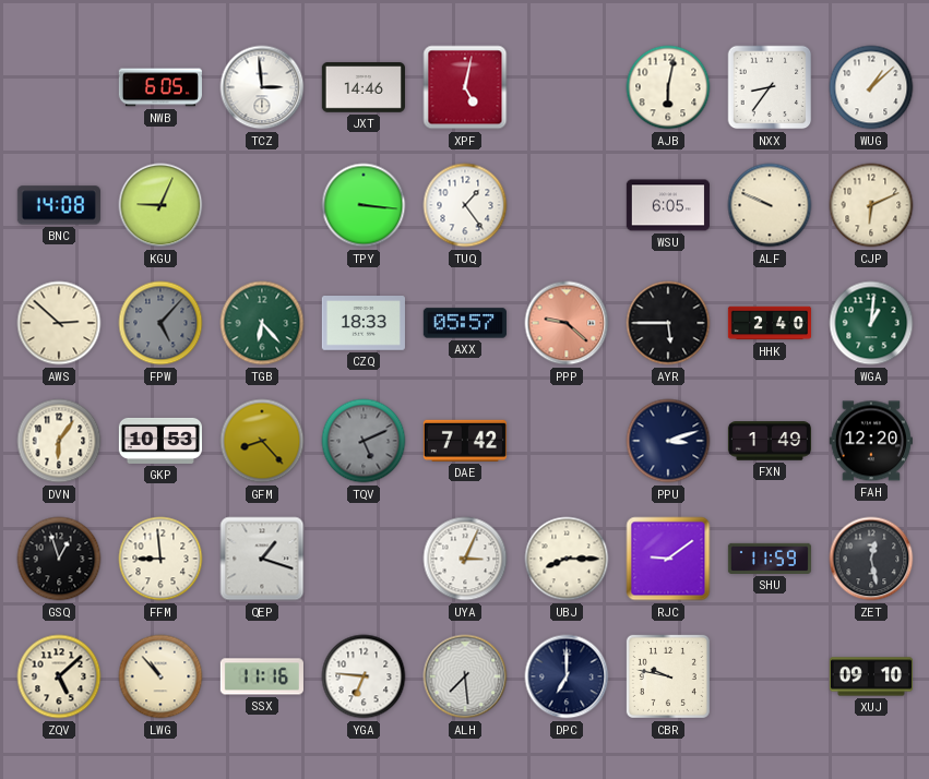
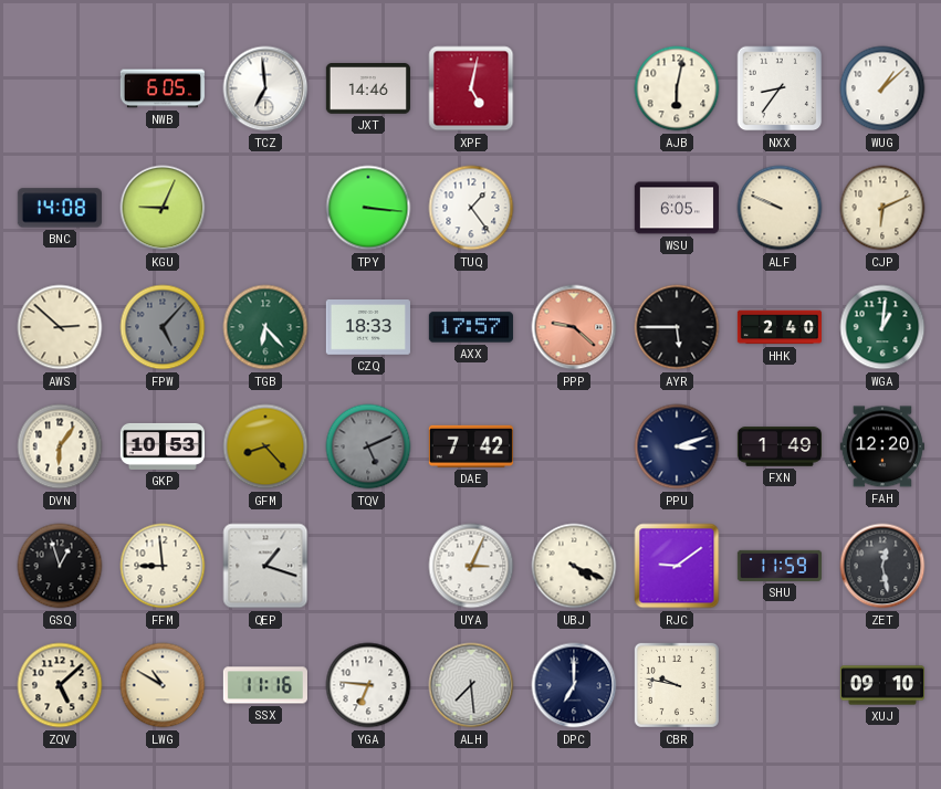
TCZ: 2:59 -> 6:59 (265, 88)
AXX: 05:57 -> 17:57 (471, 327)
UBJ: 8:15 -> 4:19 (574, 566)
LWG: 10:53 -> 10:50 (163, 685)
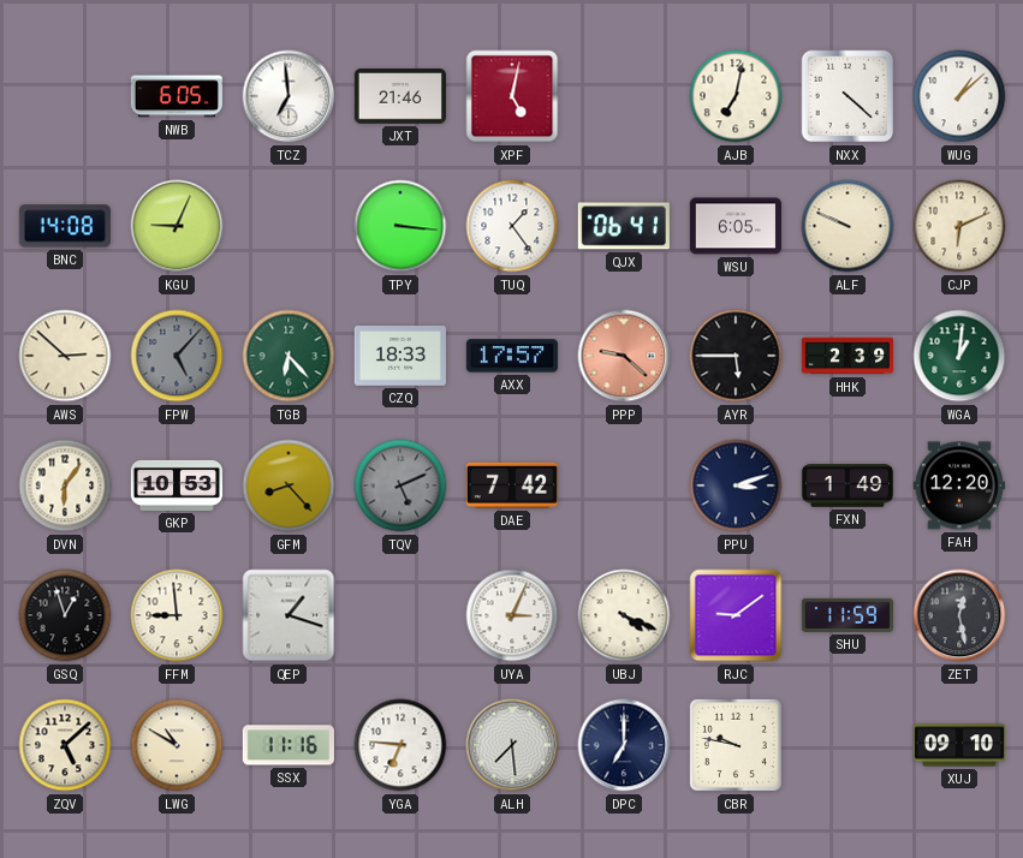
JXT: 14:46 -> 21:46 (400, 96)
AJB: 6:02 -> 7:02 (736, 96)
NXX: 8:36 -> 4:22 (847, 96)
QJX: none -> 06:41 (624, 226)
HHK: 2:40 -> 2:39 (846, 356)
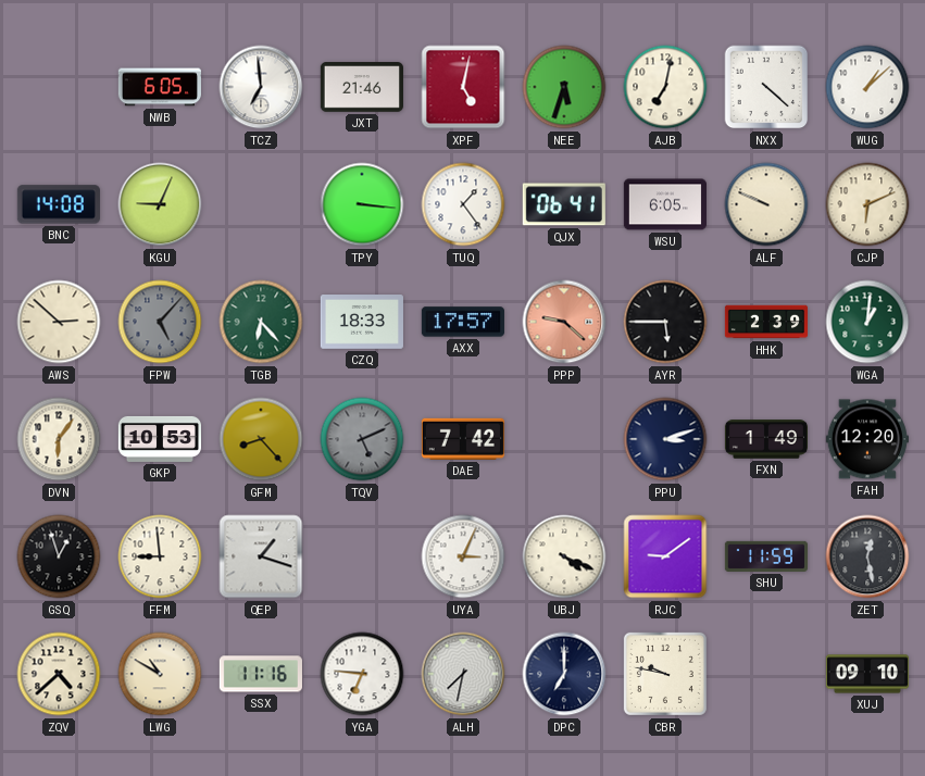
NEE: none -> 5:33 (564, 87)
ZQV: 5:08 -> 4:38 (59, 674)
ALH: 7:29 -> 7:32 (463, 674)
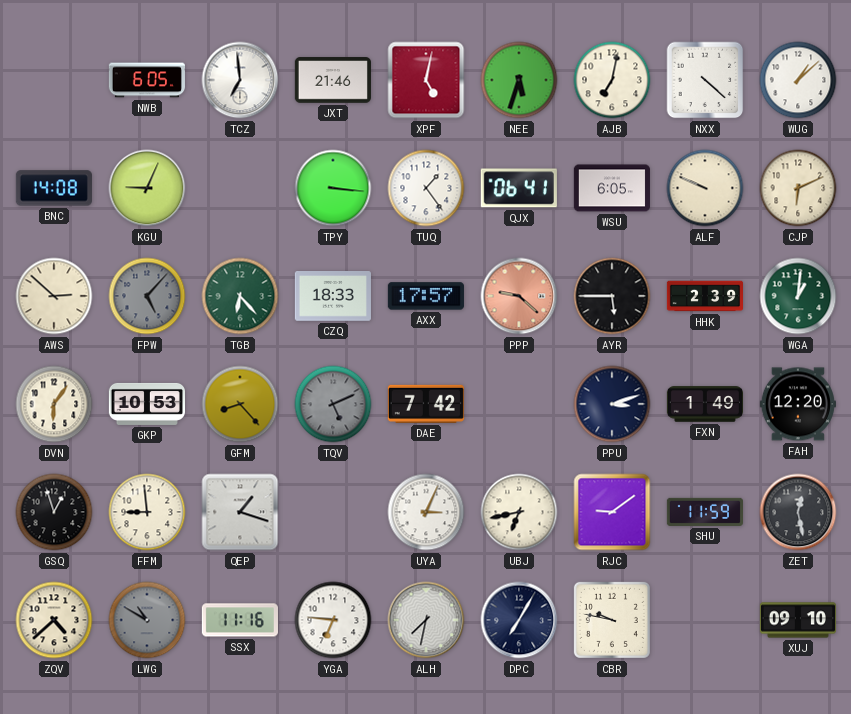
UBJ: 4:19 -> 6:43 (519, 512)
LWG dial: cream -> grey (147, 620)
DPC: 7:00 -> 7:05 (519, 620)
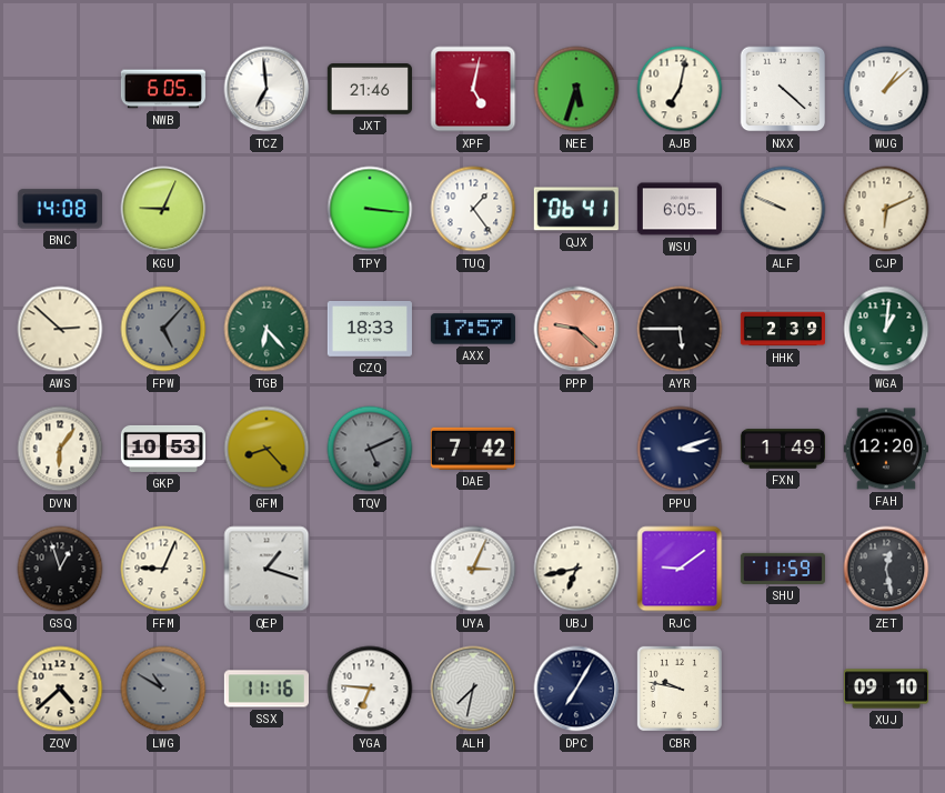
FFM: 8:59 -> 9:04 (163, 569)
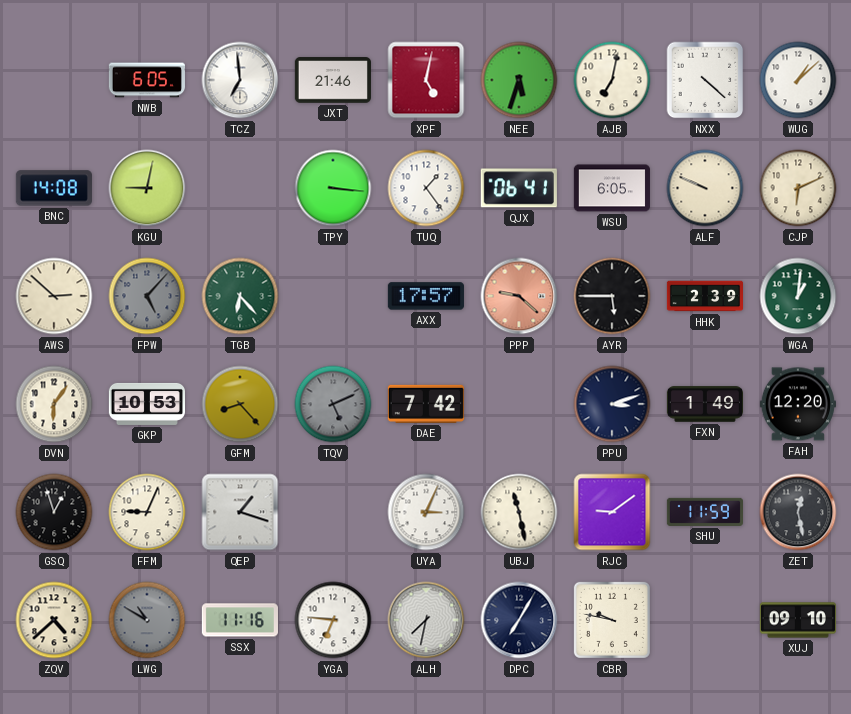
KGU: 9:04 -> 9:02 (147, 188)
CZQ: 18:33 -> none (370, 330)
UBJ: 6:43 -> 11:28 (519, 512)
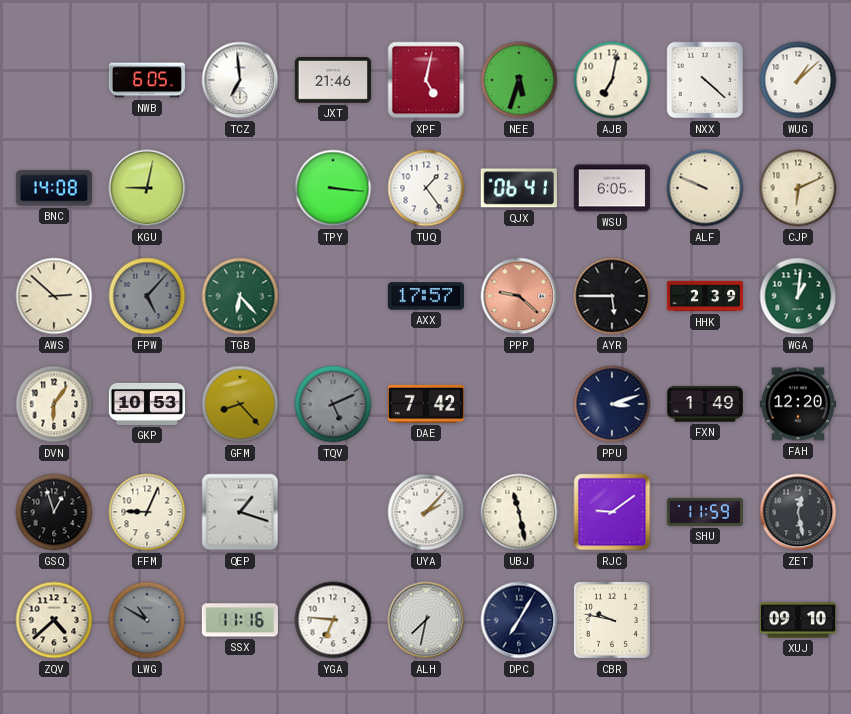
UYA: 3:04 -> 2:07 (426, 512)
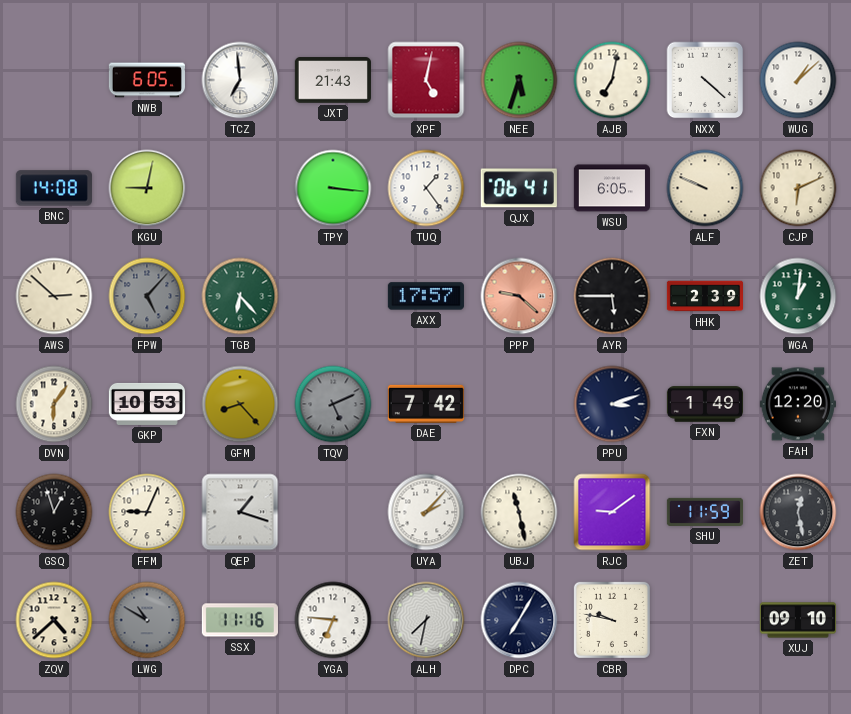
JXT: 21:46 -> 21:43 (333, 80)
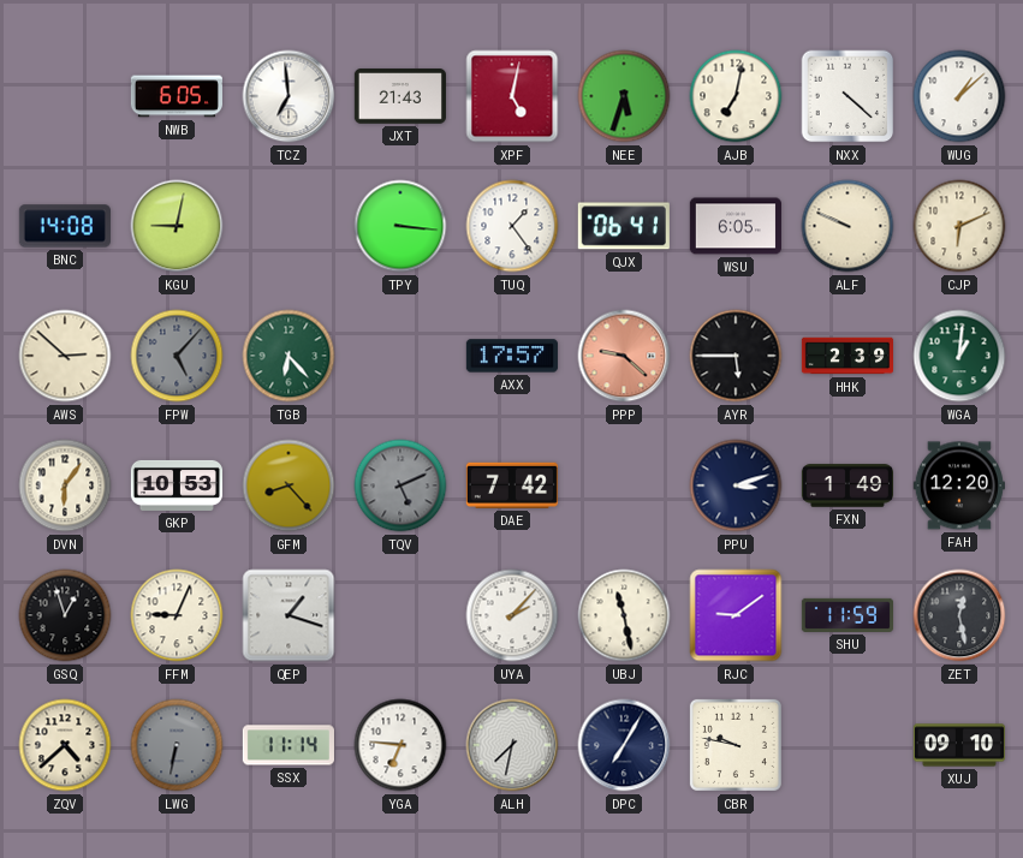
LWG: 10:50 -> 6:32 (177, 745)
SSX: 11:16 -> 11:14 (289, 745)
